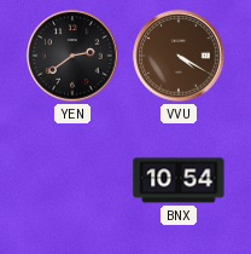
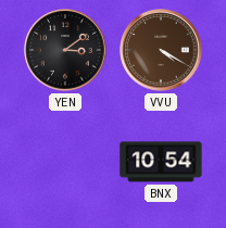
YEN: 2:39 -> 3:09 (65, 50)
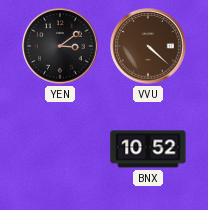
VVU: 4:20 -> 4:22 (148, 46)
BNX: 10:54 -> 10:52 (148, 149)
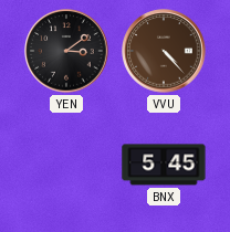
VVU: 4:22 -> 4:23 (164, 51)
BNX: 10:52 -> 5:45 (164, 165)
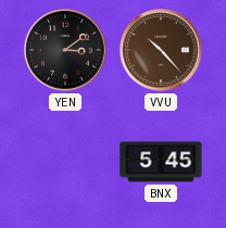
VVU: 4:23 -> 10:23 (161, 50)
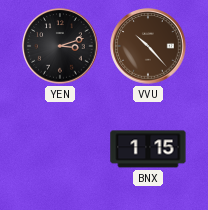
YEN: 3:09 -> 3:12 (60, 46)
BNX: 5:45 -> 1:15 (148, 149)
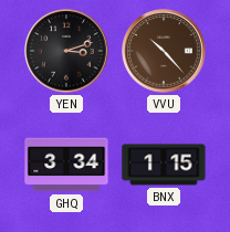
GHQ: none -> 3:34 (66, 165)
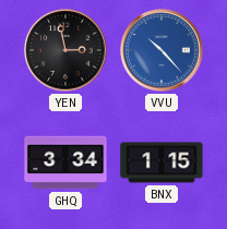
YEN: 3:12 -> 2:58 (65, 50)
VVU dial: brown -> blue (162, 50)
